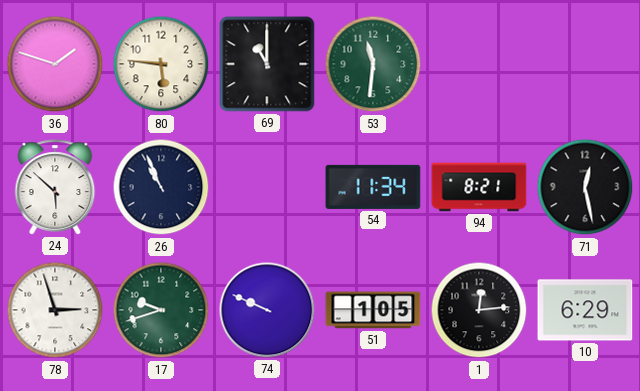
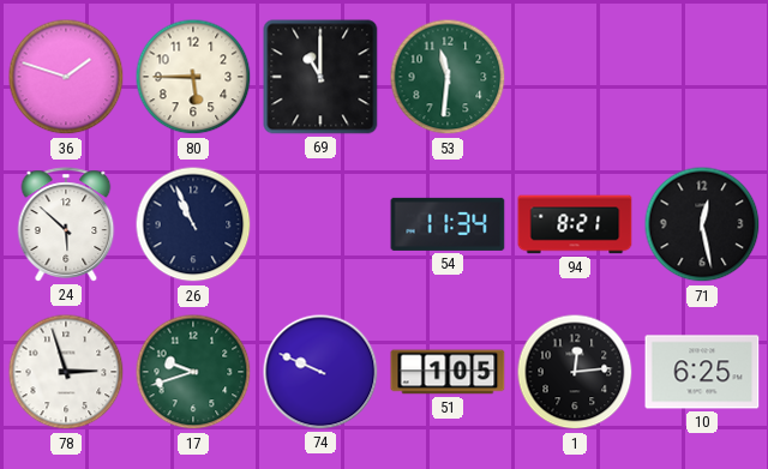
80: 5:46 -> 5:45 (193, 77)
10: 6:29 -> 6:25 (702, 372)
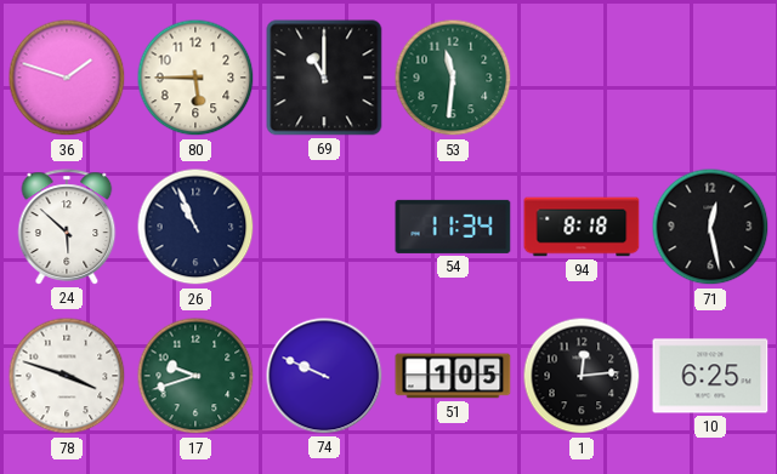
94: 8:21 -> 8:18 (582, 227)
78: 2:57 -> 3:48 (67, 376)
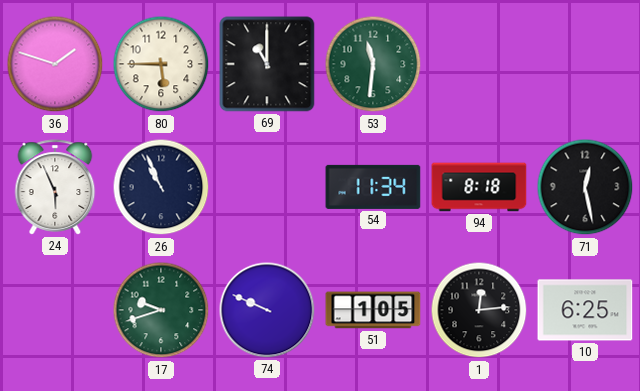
24: 5:52 -> 5:56 (55, 187)
78: 3:48 -> none (67, 376)
